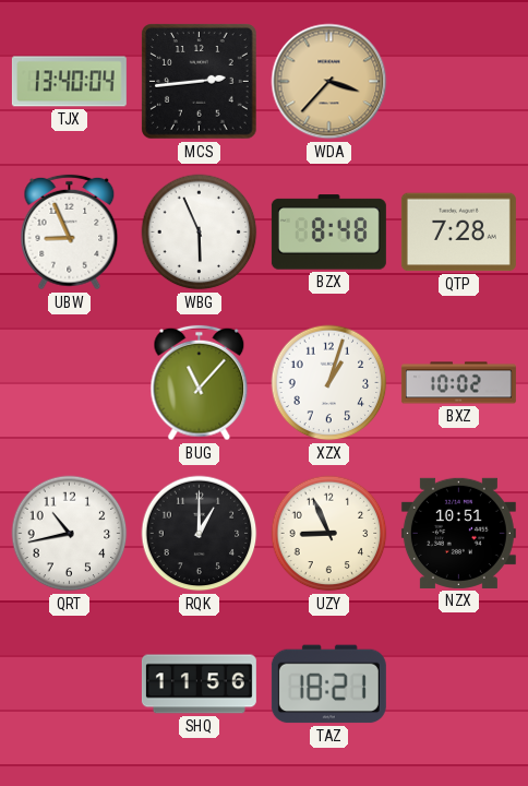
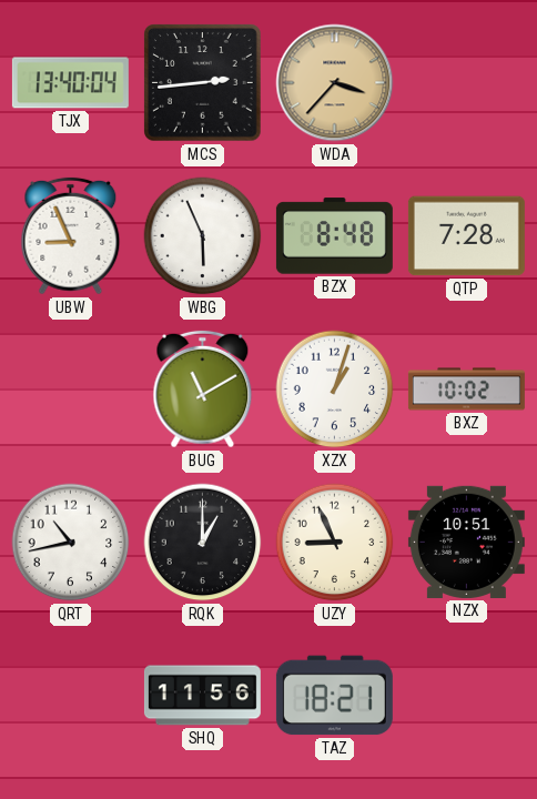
BUG: 11:07 -> 11:10 (203, 390)
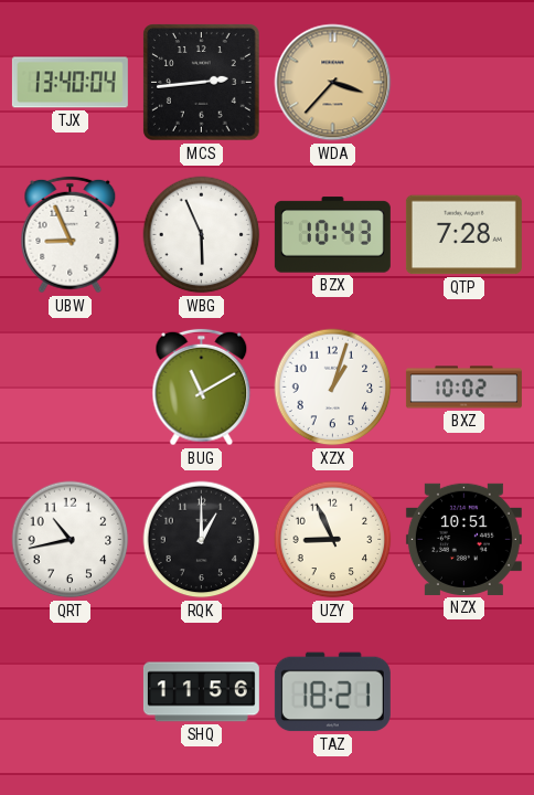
BZX: 8:48 -> 10:43 (332, 235)
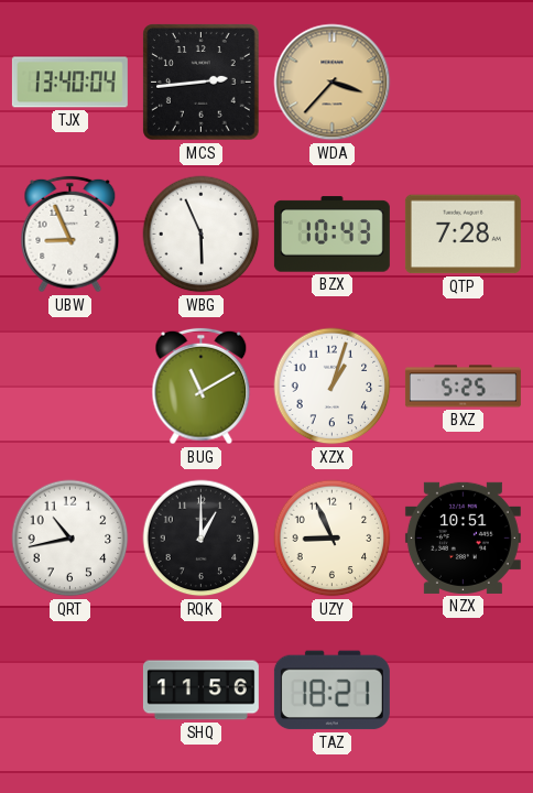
BXZ: 10:02 -> 5:25 (463, 387)
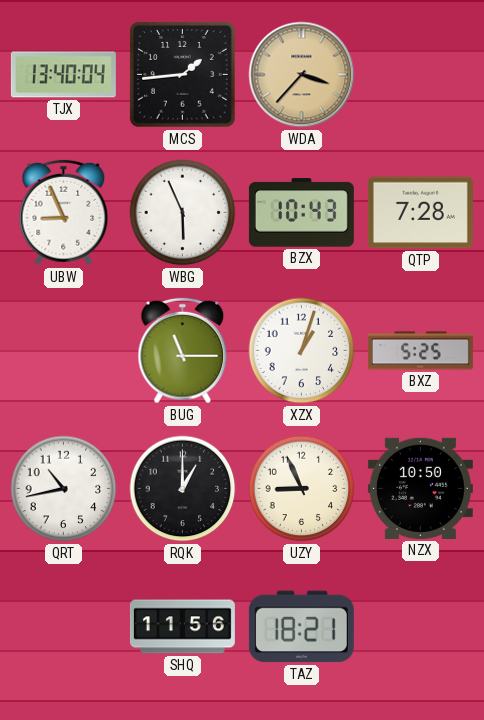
MCS: 2:44 -> 1:44 (183, 75)
BUG: 11:10 -> 11:15 (183, 351)
NZX: 10:51 -> 10:50 (420, 488)
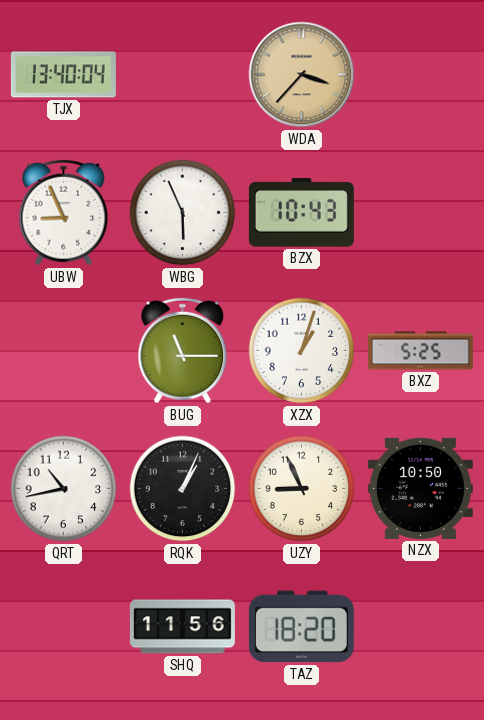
MCS: 1:44 -> none (183, 75)
QTP: 7:28 -> none (420, 213)
RQK: 1:00 -> 1:04 (183, 489)
TAZ: 18:21 -> 18:20 (301, 627)
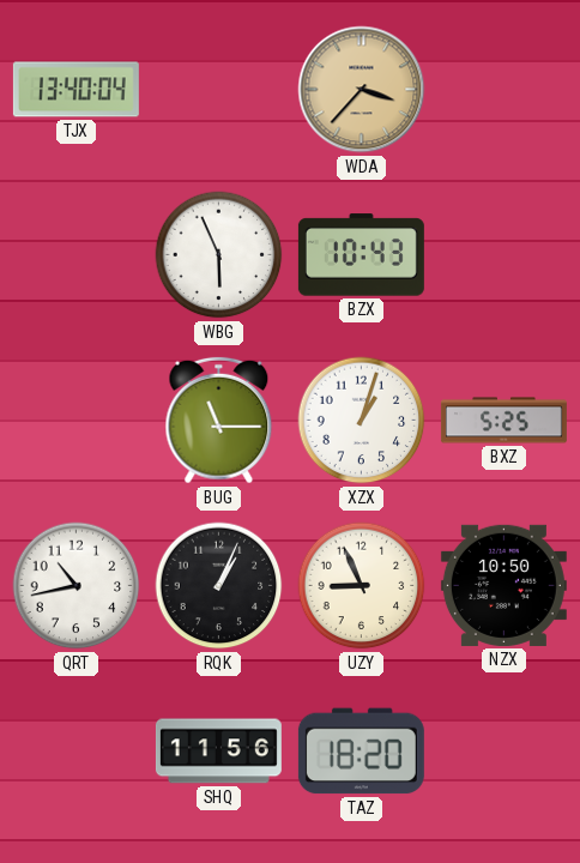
UBW: 8:56 -> none (64, 213)
